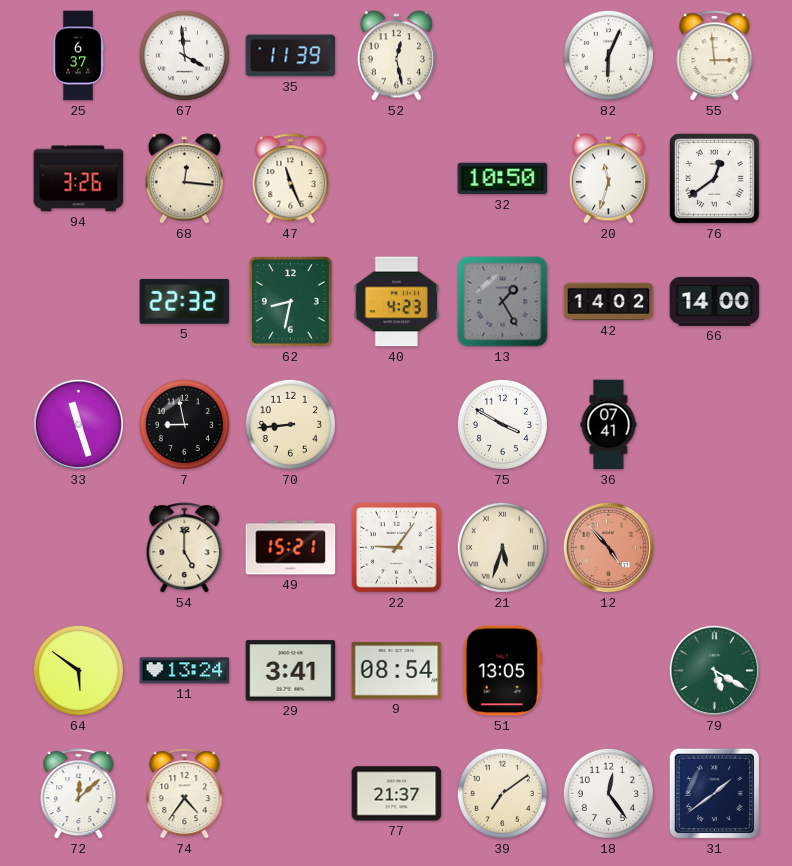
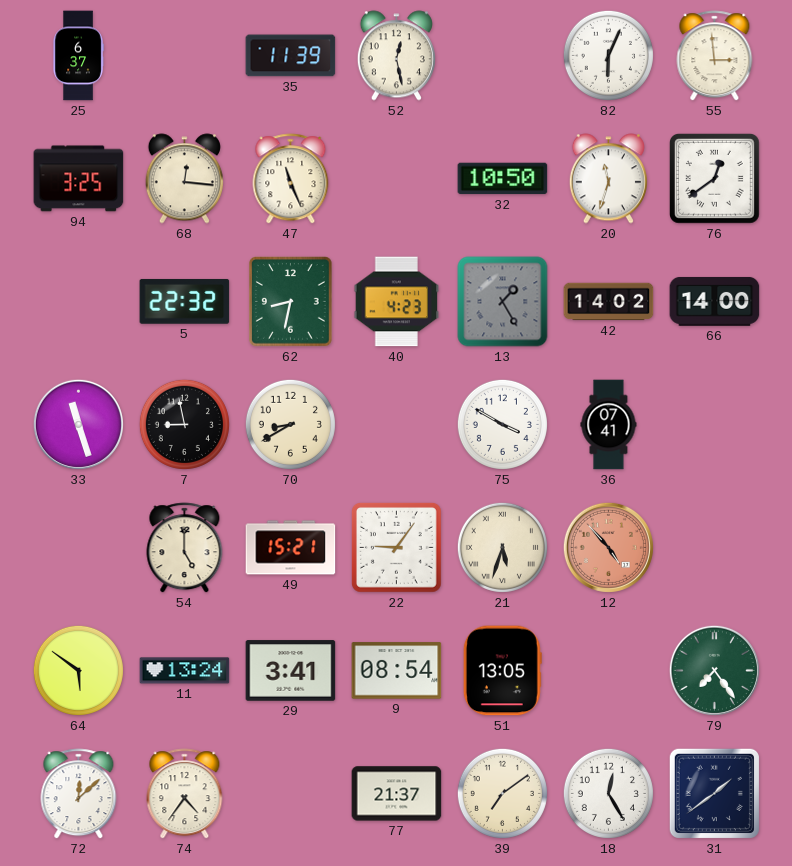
67: 3:59 -> none (184, 55)
94: 3:26 -> 3:25 (79, 179)
70: 8:44 -> 8:40 (290, 424)
79: 5:20 -> 7:24 (714, 670)
18: 12:24 -> 12:25 (608, 793)
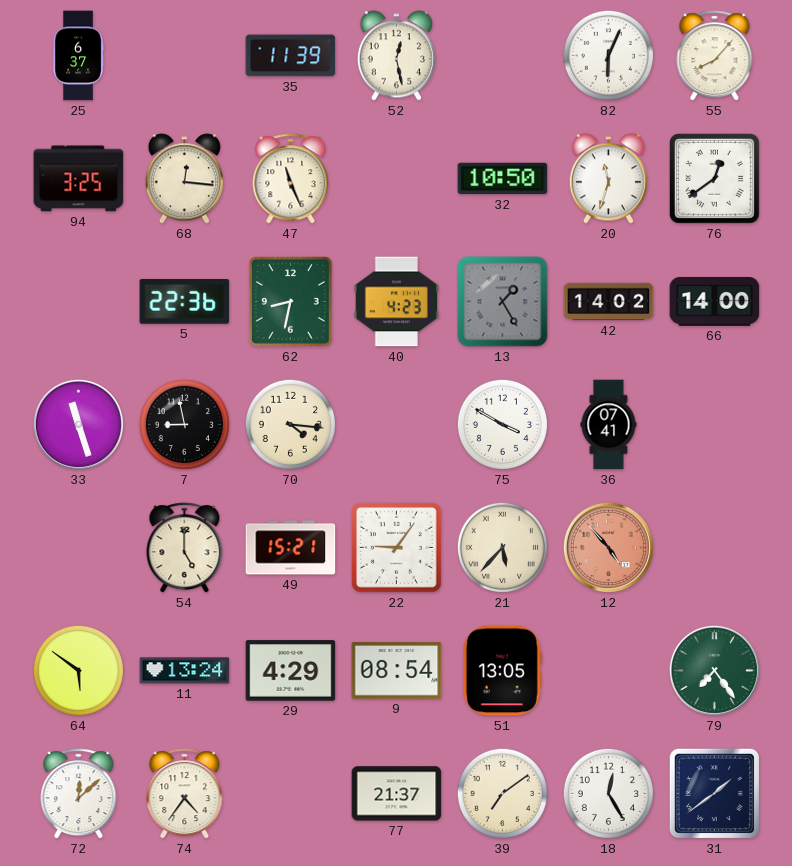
55: 2:59 -> 8:07 (715, 56)
5: 22:32 -> 22:36 (185, 301)
70: 8:40 -> 4:16 (290, 424)
21: 5:33 -> 5:37 (502, 547)
29: 3:41 -> 4:29 (291, 671)
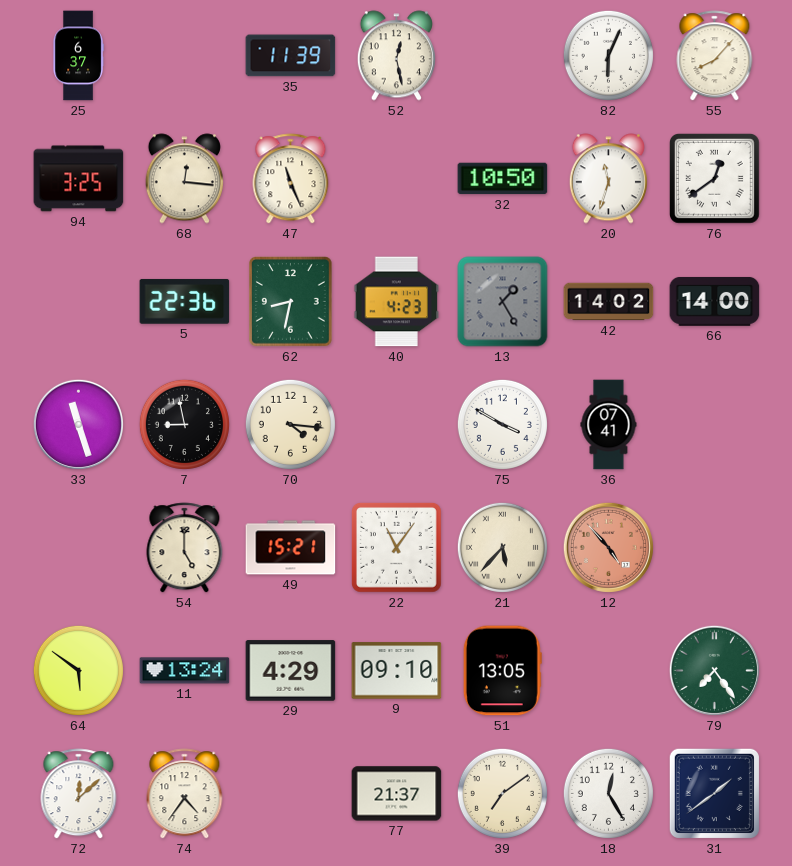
22: 9:06 -> 11:06 (397, 548)
9: 08:54 -> 09:10 (397, 671)
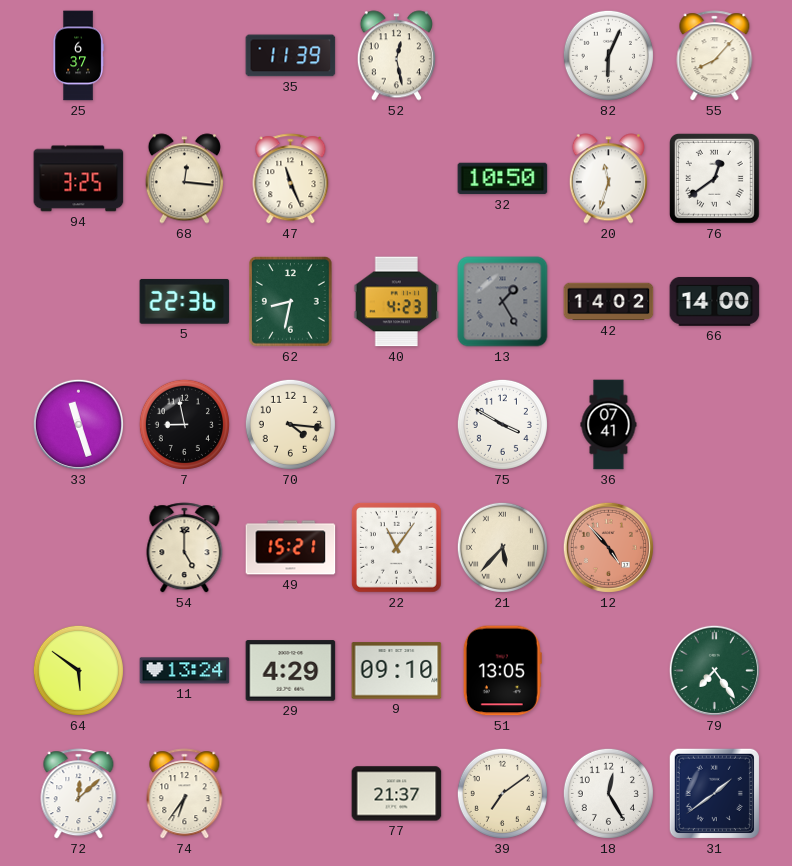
74: 4:36 -> 6:36 (185, 794)
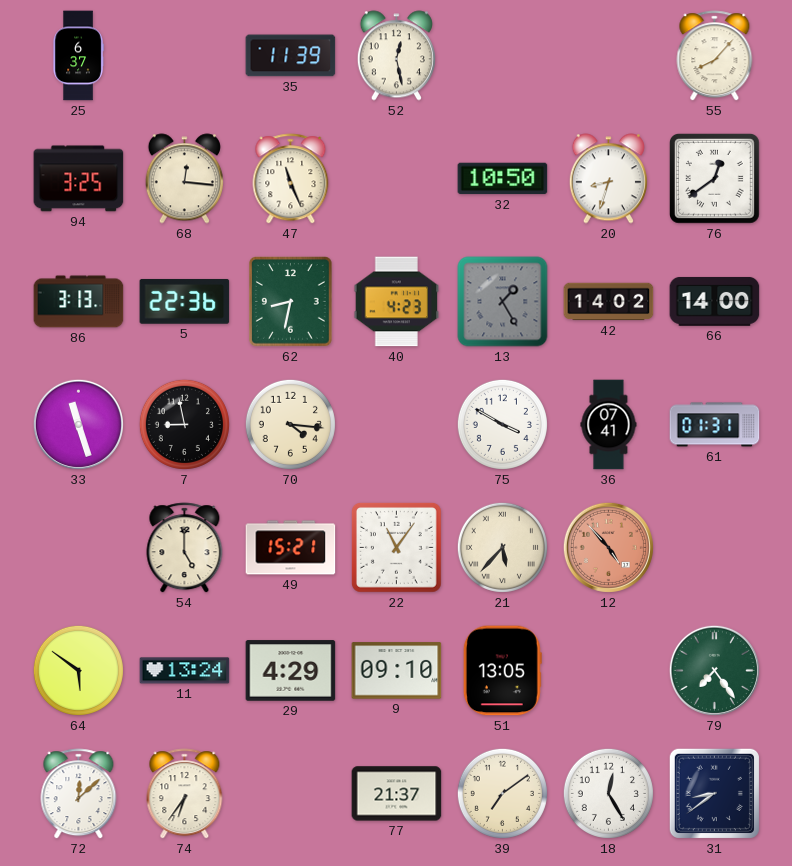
82: 6:04 -> none (608, 55)
20: 11:33 -> 8:33 (608, 179)
86: none -> 3:13 (79, 302)
61: none -> 01:31 (715, 425)
31: 1:39 -> 8:39 (714, 793)
